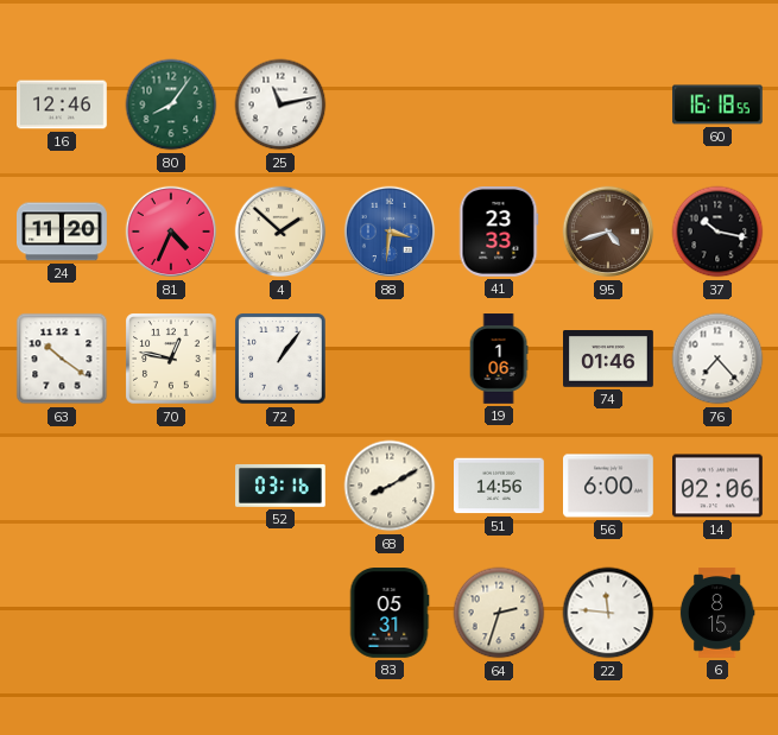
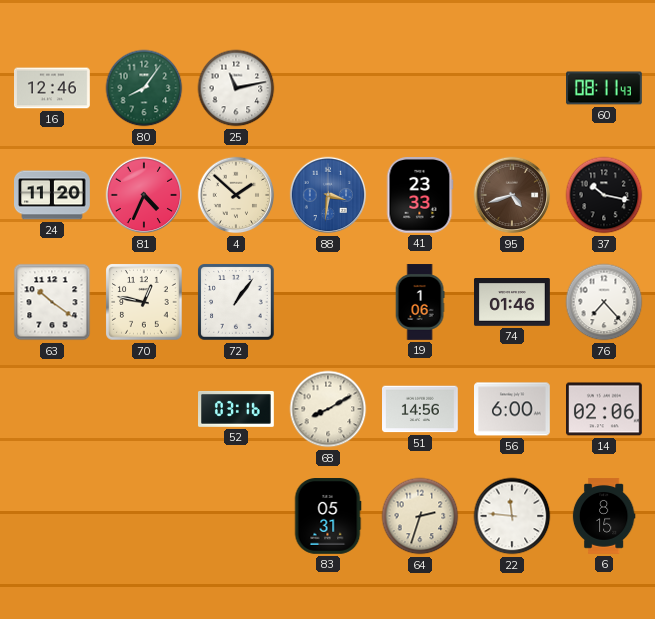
60: 16:18 -> 08:11 (605, 88)
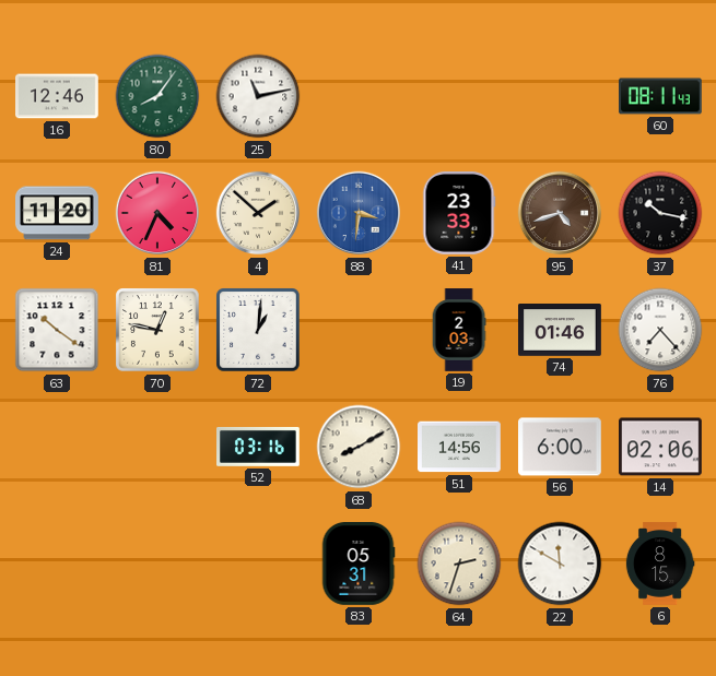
72: 1:06 -> 1:01 (258, 330)
19: 1:06 -> 2:03 (459, 330)
22: 11:46 -> 11:50 (560, 564)
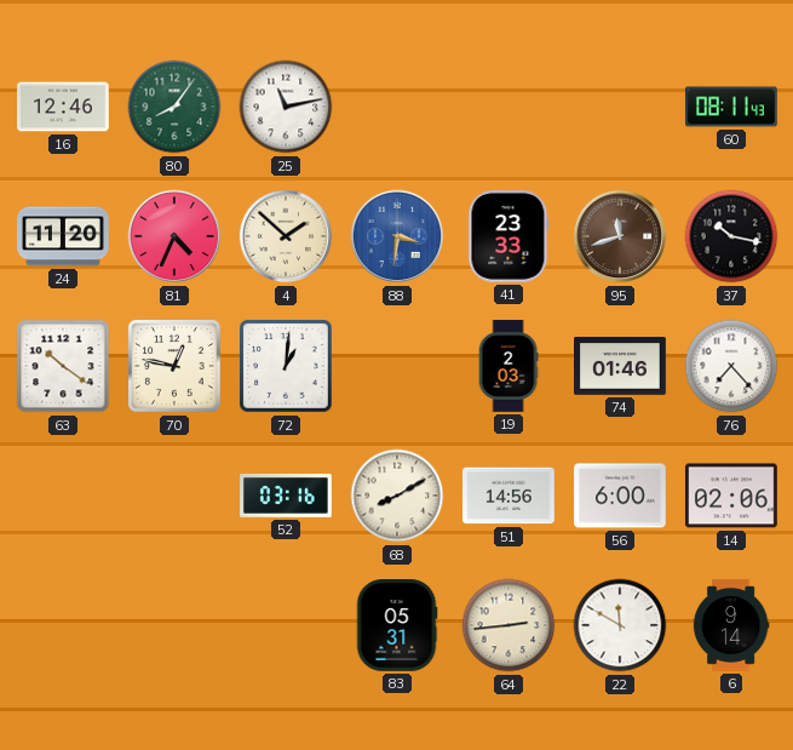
95: 4:42 -> 11:42 (620, 236)
64: 2:33 -> 2:44 (508, 625)
6: 8:15 -> 9:14 (731, 625)
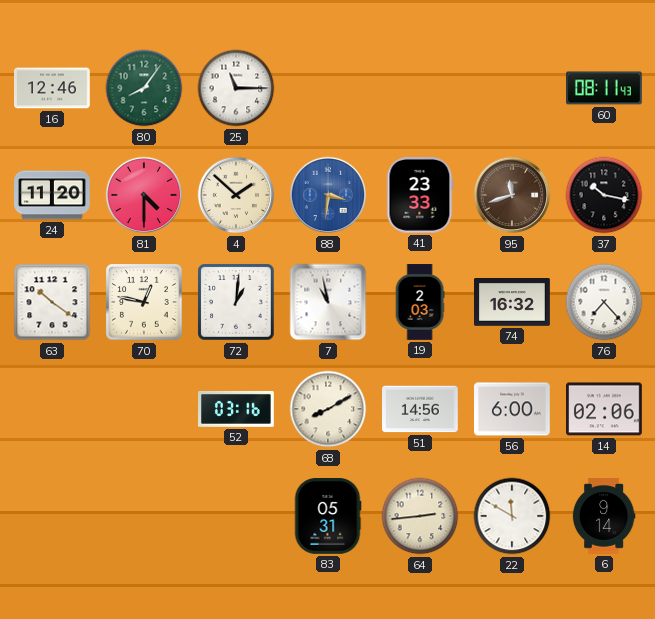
25: 11:13 -> 11:15 (236, 88)
81: 4:34 -> 4:30 (144, 195)
7: none -> 10:58 (328, 302)
74: 01:46 -> 16:32 (513, 302)
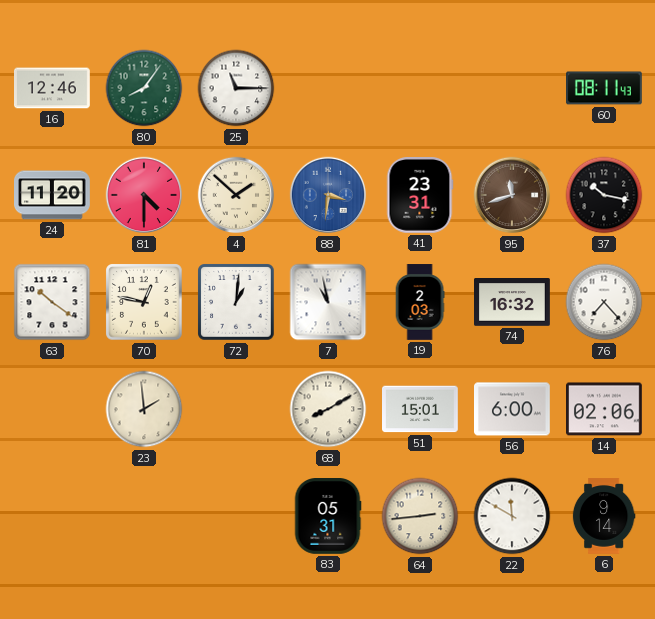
41: 23:33 -> 23:31 (420, 196)
23: none -> 1:59 (144, 409)
52: 03:16 -> none (237, 409)
51: 14:56 -> 15:01 (421, 409)
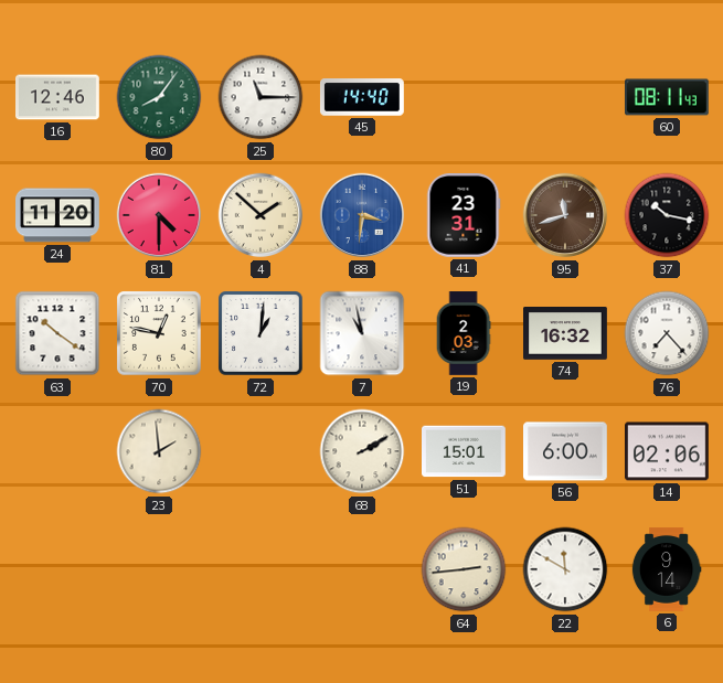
45: none -> 14:40 (362, 97)
68: 8:10 -> 2:10 (362, 451)
83: 05:31 -> none (328, 517)
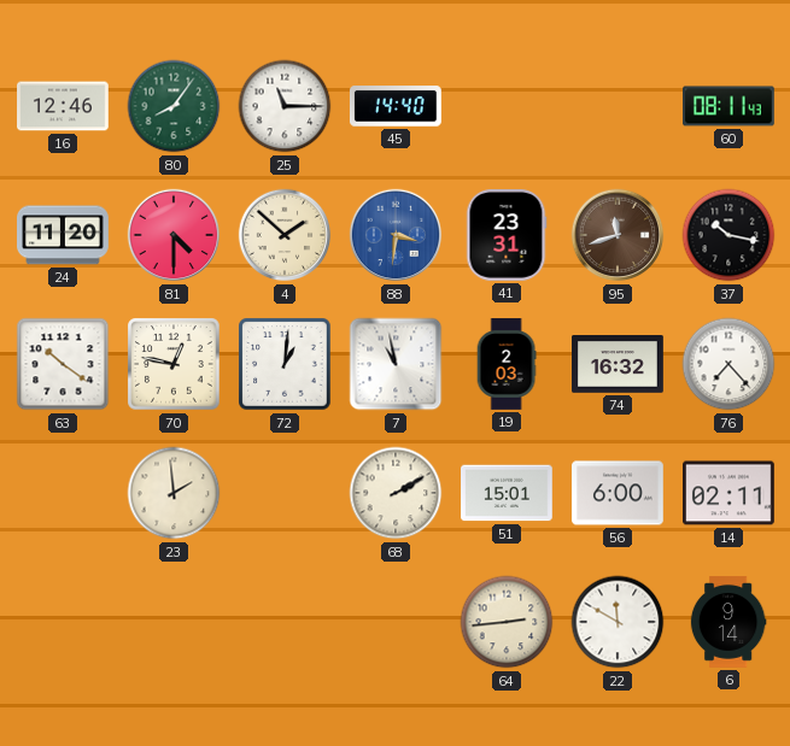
14: 02:06 -> 02:11 (730, 493)
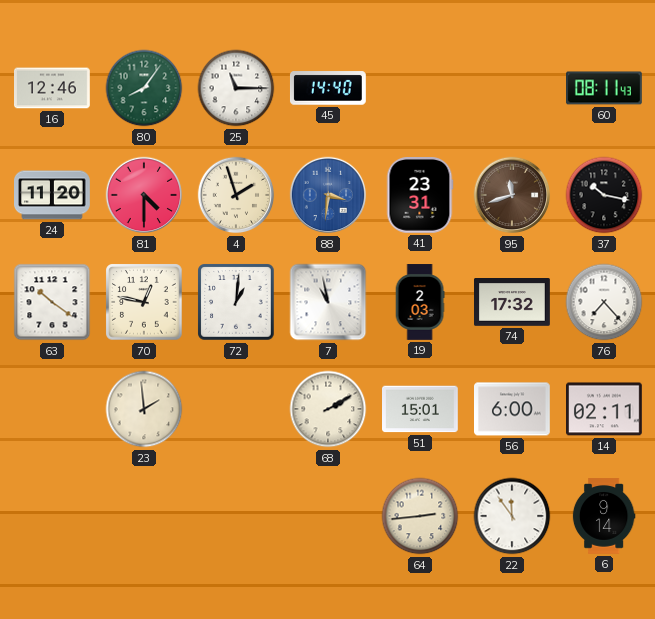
4: 1:52 -> 1:57 (236, 195)
74: 16:32 -> 17:32 (513, 302)
22: 11:50 -> 11:54 (512, 516)
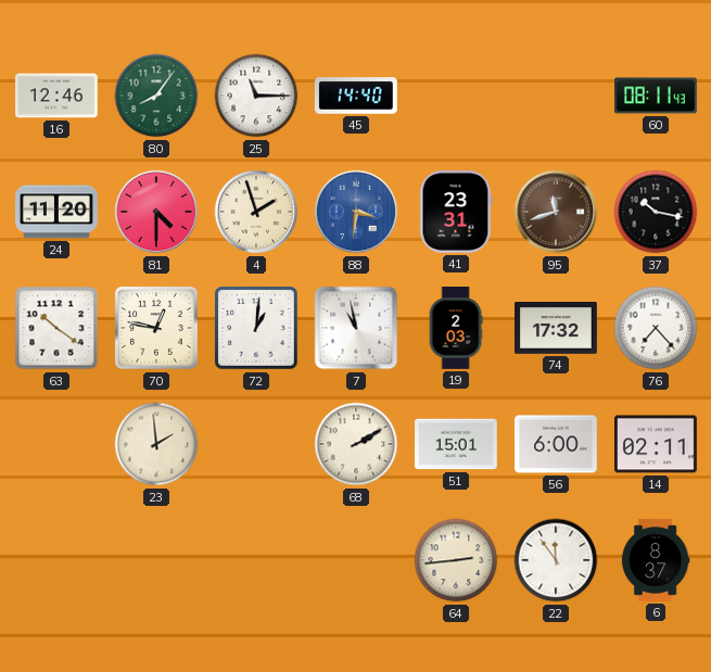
6: 9:14 -> 8:37 (656, 560)
